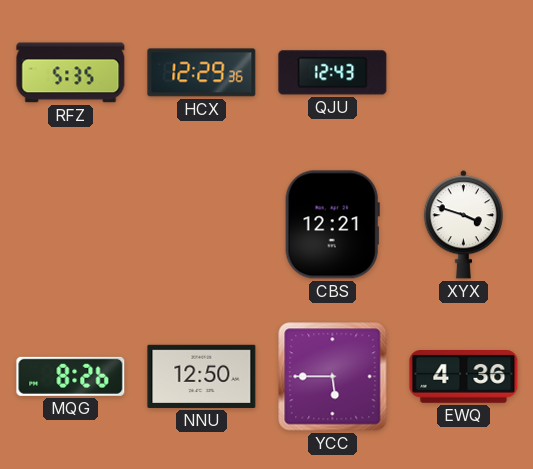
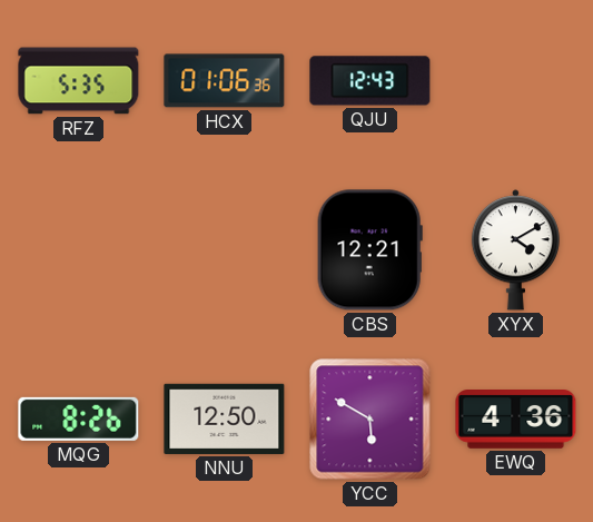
HCX: 12:29 -> 01:06 (225, 81)
XYX: 3:48 -> 4:10 (515, 250)
YCC: 5:45 -> 5:50 (370, 420)
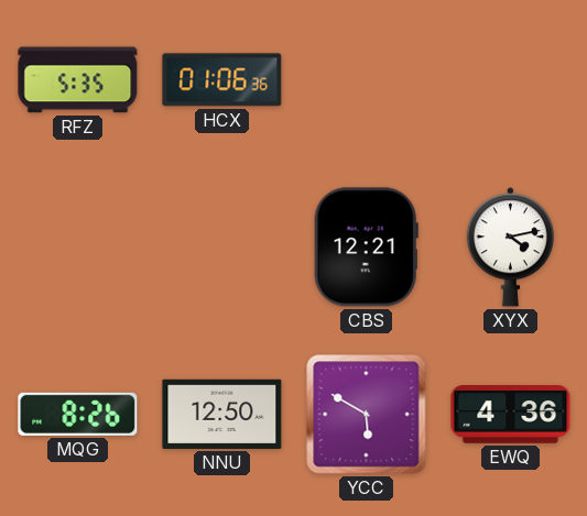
QJU: 12:43 -> none (370, 81)
XYX: 4:10 -> 4:13 (510, 248)
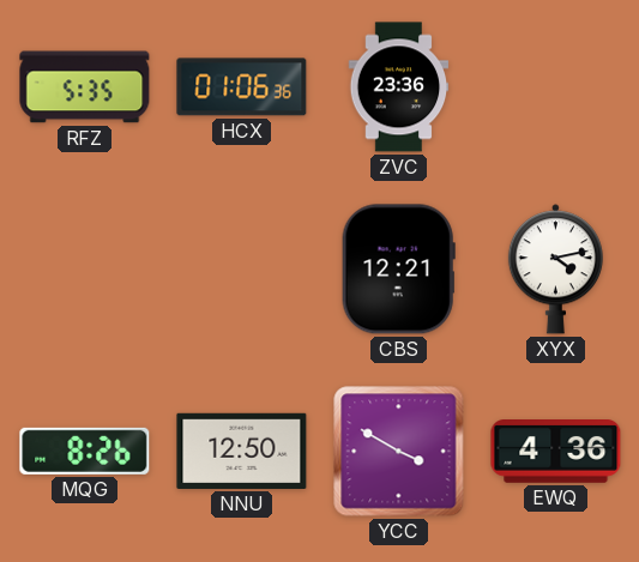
ZVC: none -> 23:36 (399, 87)
YCC: 5:50 -> 3:50 (399, 452)
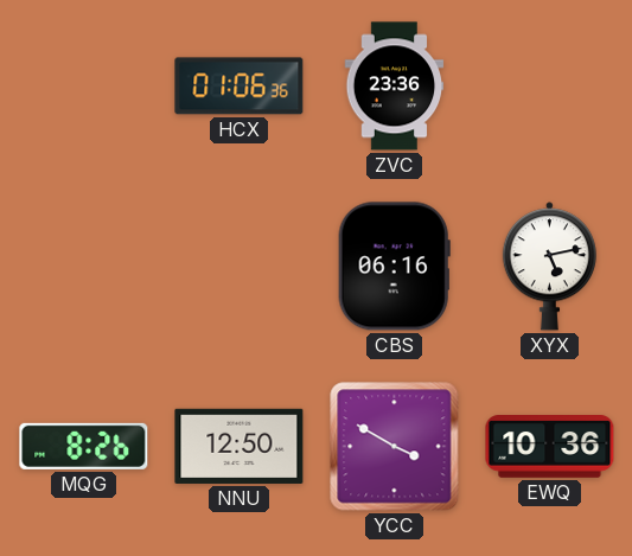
RFZ: 5:35 -> none (85, 87)
CBS: 12:21 -> 06:16 (394, 267)
XYX: 4:13 -> 5:13 (549, 267)
EWQ: 4:36 -> 10:36 (550, 447)
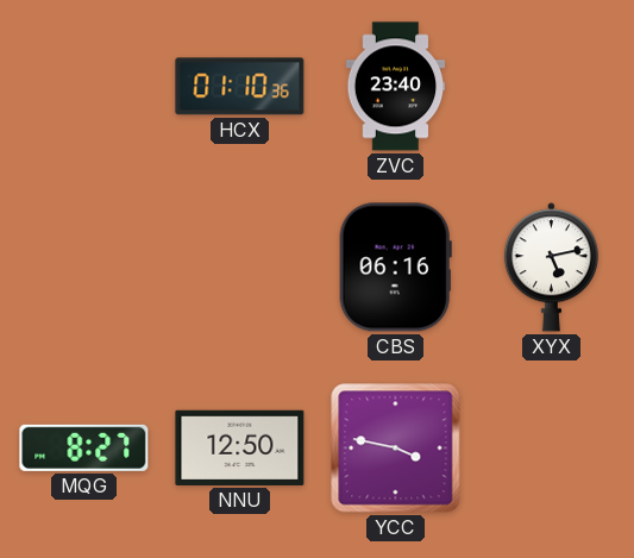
HCX: 01:06 -> 01:10 (240, 87)
ZVC: 23:36 -> 23:40 (396, 87)
MQG: 8:26 -> 8:27 (84, 447)
YCC: 3:50 -> 3:47 (396, 449)
EWQ: 10:36 -> none (550, 447)
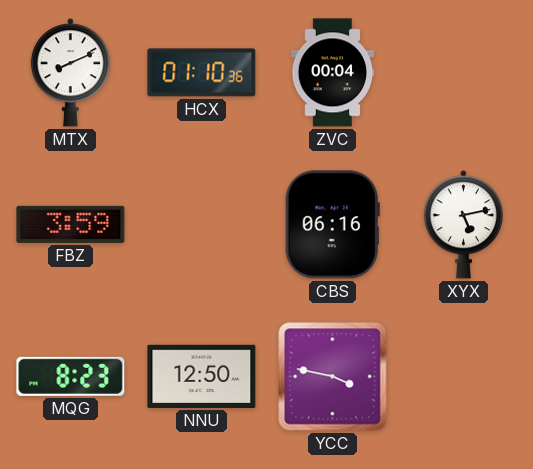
MTX: none -> 8:11 (70, 73)
ZVC: 23:40 -> 00:04 (333, 73)
FBZ: none -> 3:59 (71, 224)
MQG: 8:27 -> 8:23 (71, 376)
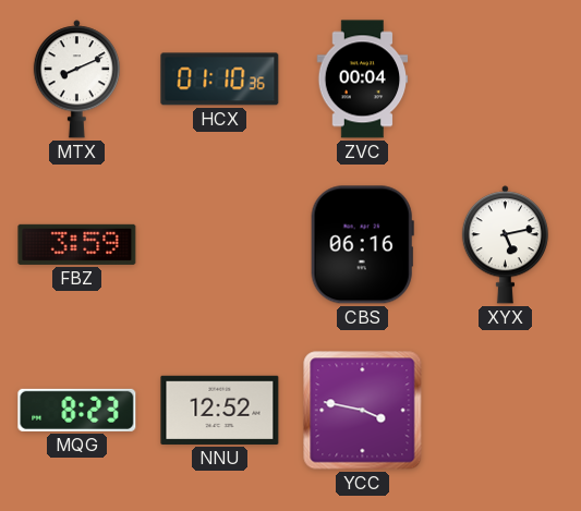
NNU: 12:50 -> 12:52 (220, 410)
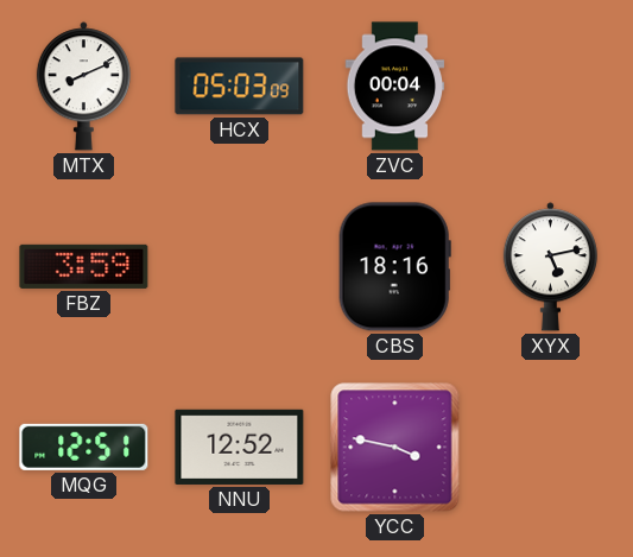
HCX: 01:10 -> 05:03 (240, 87)
CBS: 06:16 -> 18:16 (394, 267)
MQG: 8:23 -> 12:51 (84, 447)
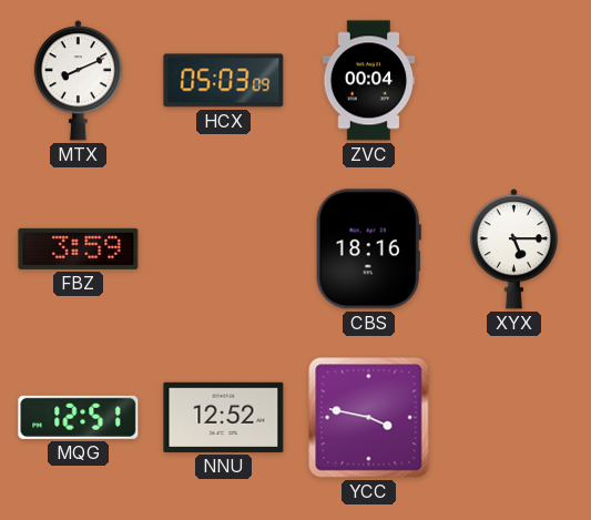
XYX: 5:13 -> 5:15 (513, 249)
